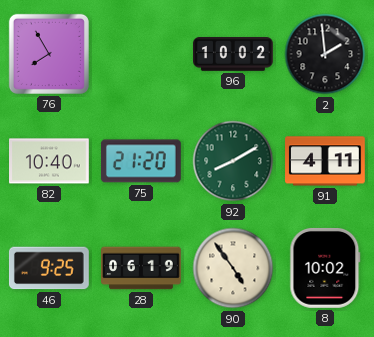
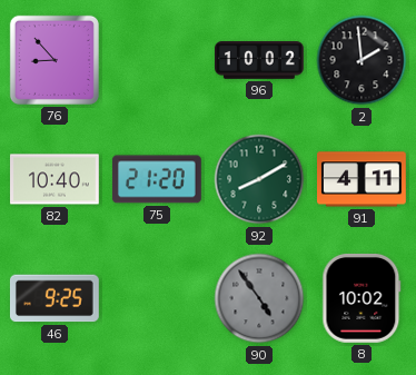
76: 7:55 -> 8:53 (55, 60)
28: 06:19 -> none (142, 268)
90 dial: cream -> grey (259, 298)
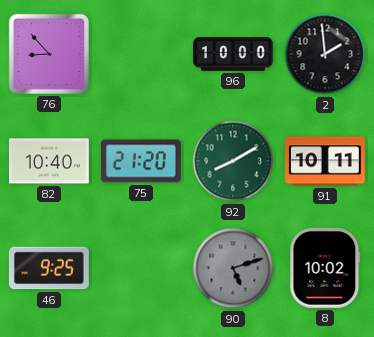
96: 10:02 -> 10:00 (234, 54)
91: 4:11 -> 10:11 (326, 161)
90: 4:54 -> 5:12 (233, 268)
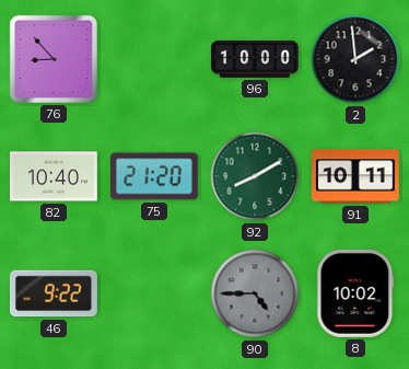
46: 9:25 -> 9:22 (54, 293)
90: 5:12 -> 4:45 (255, 293)
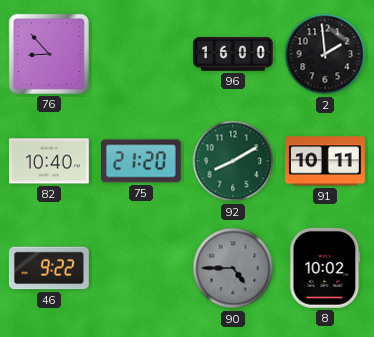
96: 10:00 -> 16:00 (234, 54)
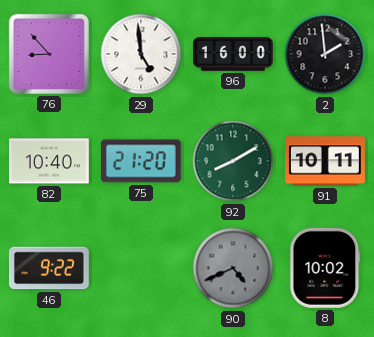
29: none -> 4:59 (141, 54)
90: 4:45 -> 4:41 (233, 268)
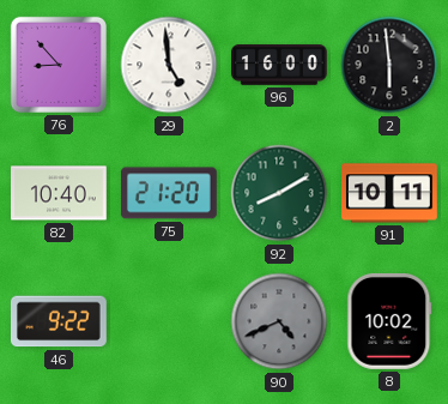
2: 1:59 -> 5:59 (389, 65)
